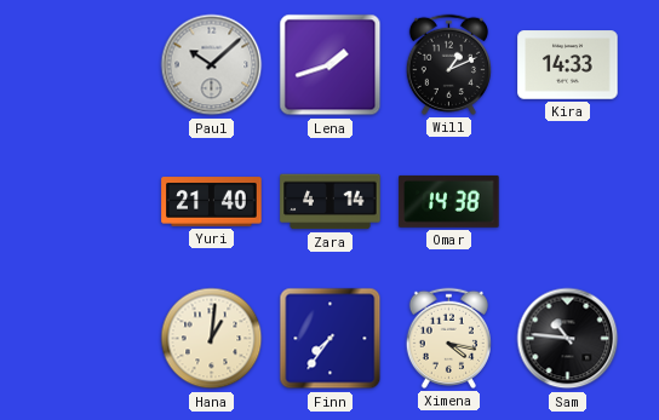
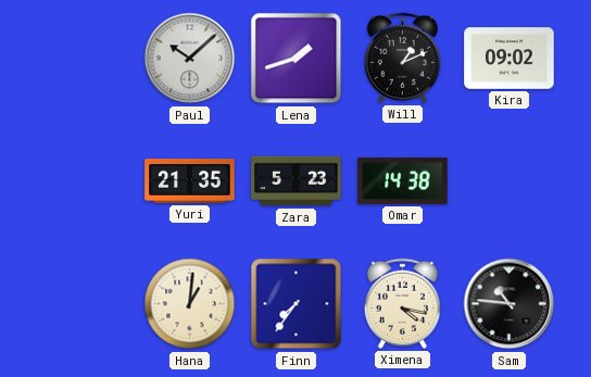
Kira: 14:33 -> 09:02 (510, 59)
Yuri: 21:40 -> 21:35 (190, 181)
Zara: 4:14 -> 5:23 (297, 181)
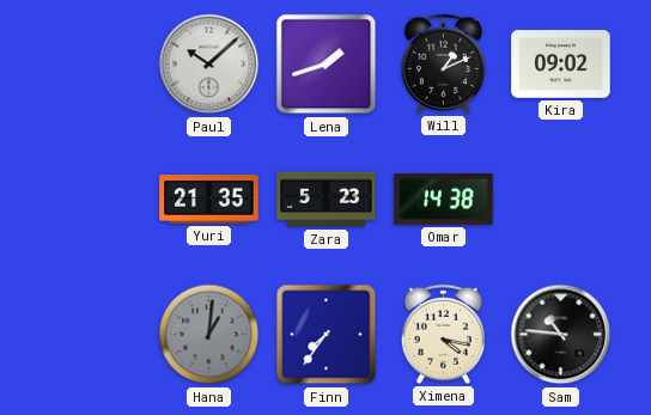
Hana dial: cream -> grey (209, 335)
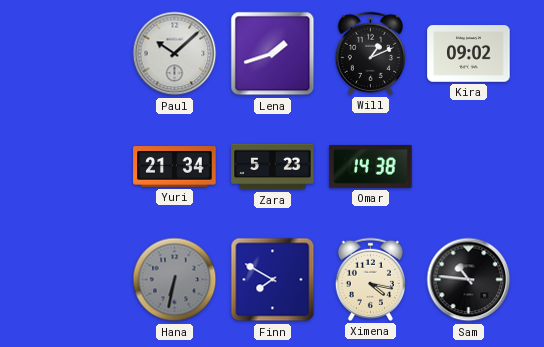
Yuri: 21:35 -> 21:34 (175, 167)
Hana: 1:01 -> 6:32 (175, 280)
Finn: 7:36 -> 7:50 (273, 280)
